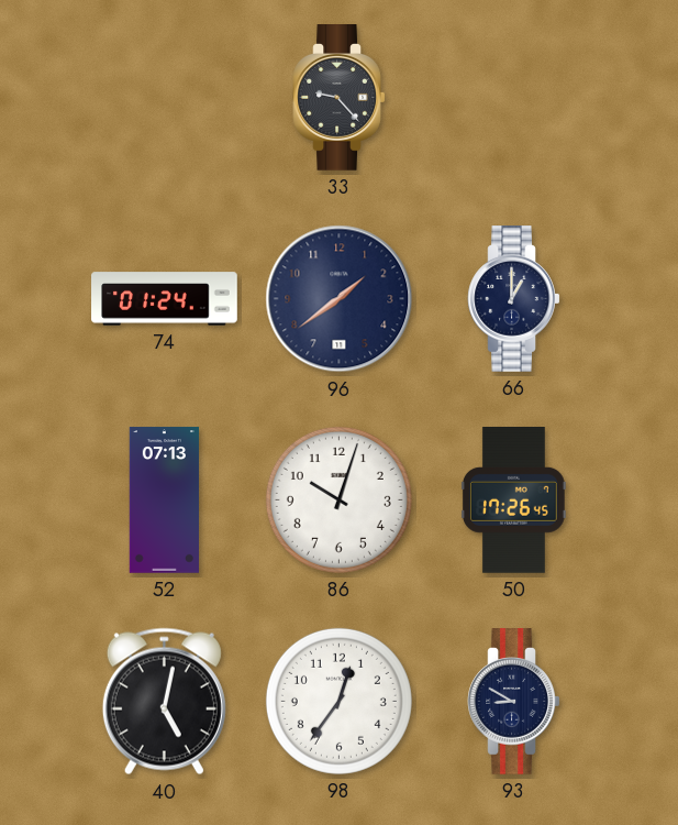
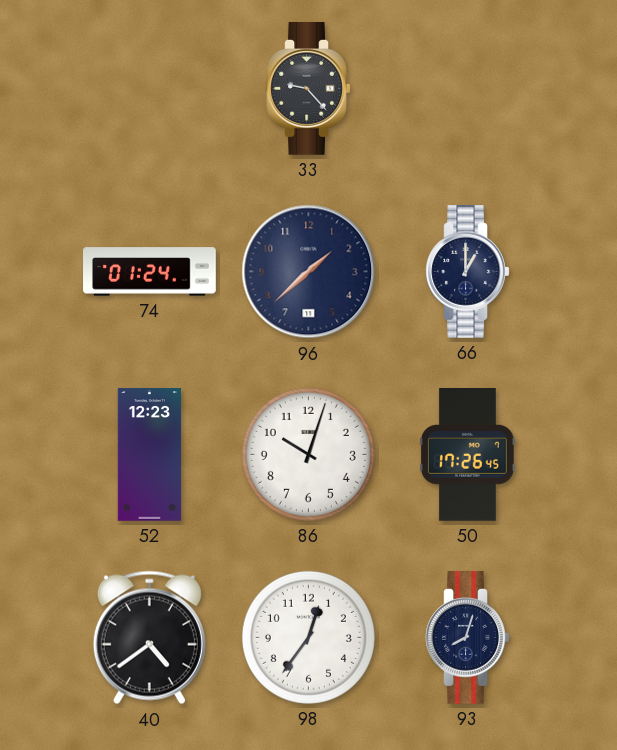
96: 1:39 -> 1:38 (309, 272)
52: 07:13 -> 12:23 (149, 455)
40: 5:02 -> 4:39 (149, 638)
93: 8:50 -> 8:03 (468, 638)
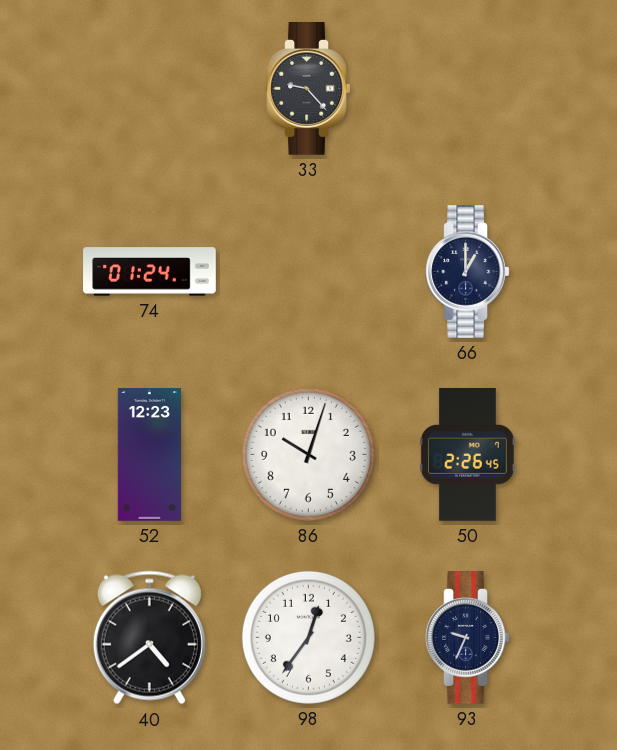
96: 1:38 -> none (309, 272)
50: 17:26 -> 2:26 (467, 455)
93: 8:03 -> 9:34 (468, 638)
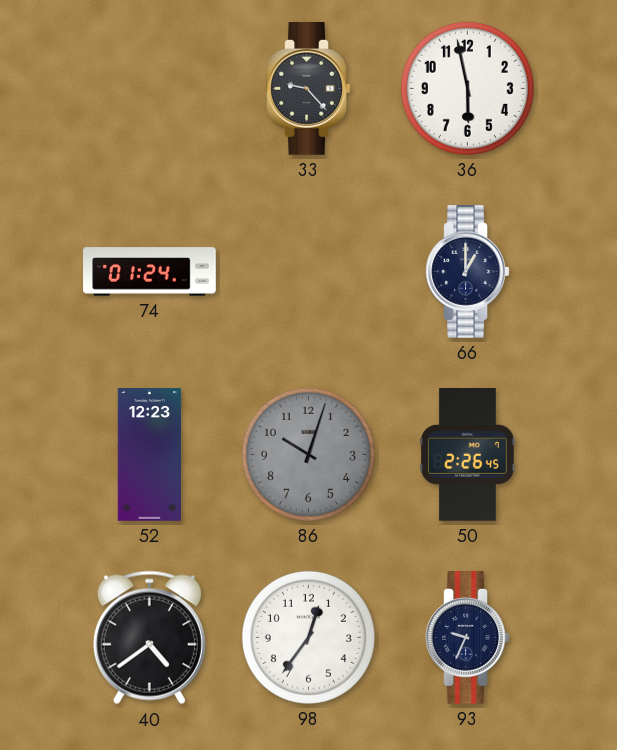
36: none -> 5:58 (467, 88)
86 dial: white -> grey (308, 454)
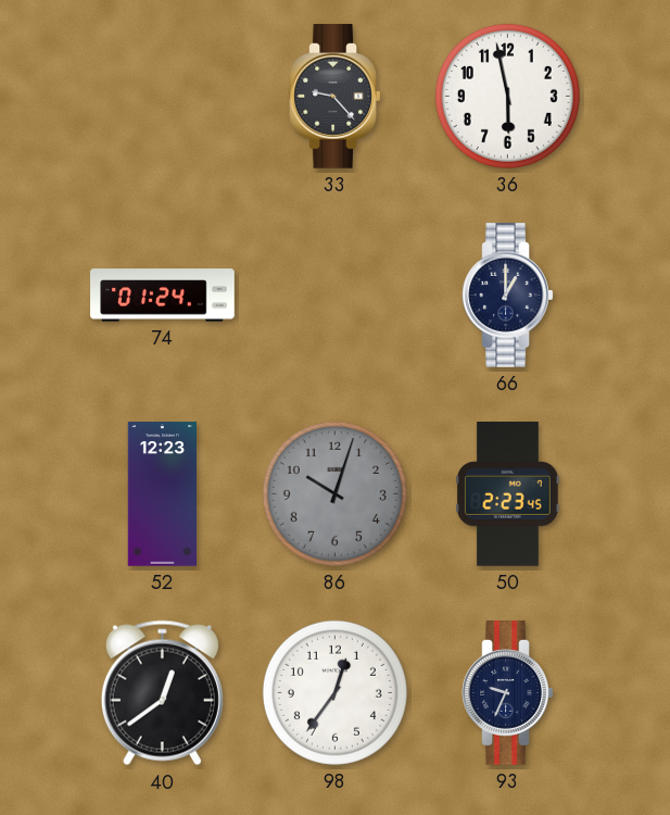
50: 2:26 -> 2:23 (507, 494)
40: 4:39 -> 12:39 (162, 693)
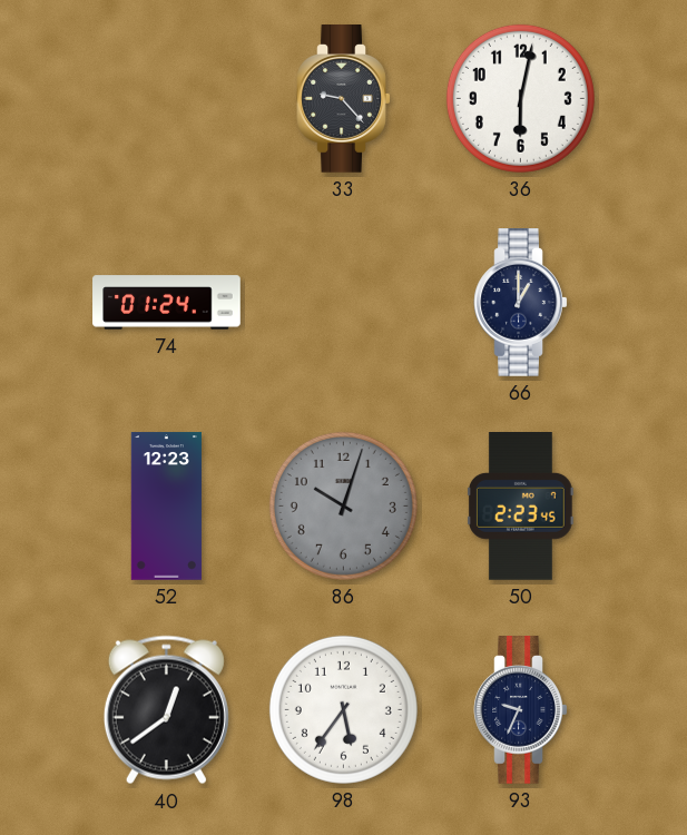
36: 5:58 -> 6:02 (520, 98)
98: 12:36 -> 5:36 (343, 709)
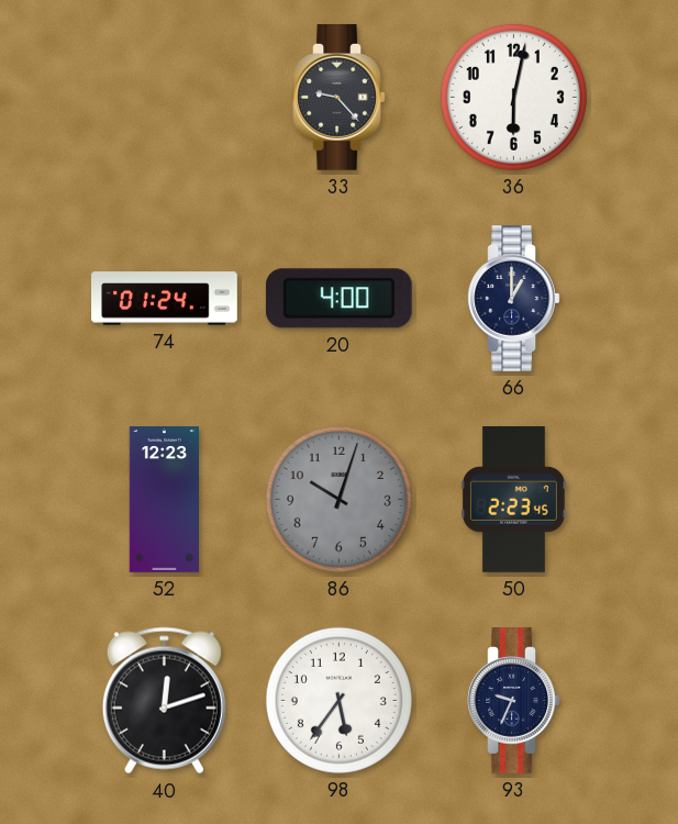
20: none -> 4:00 (338, 299)
40: 12:39 -> 12:12 (164, 701)
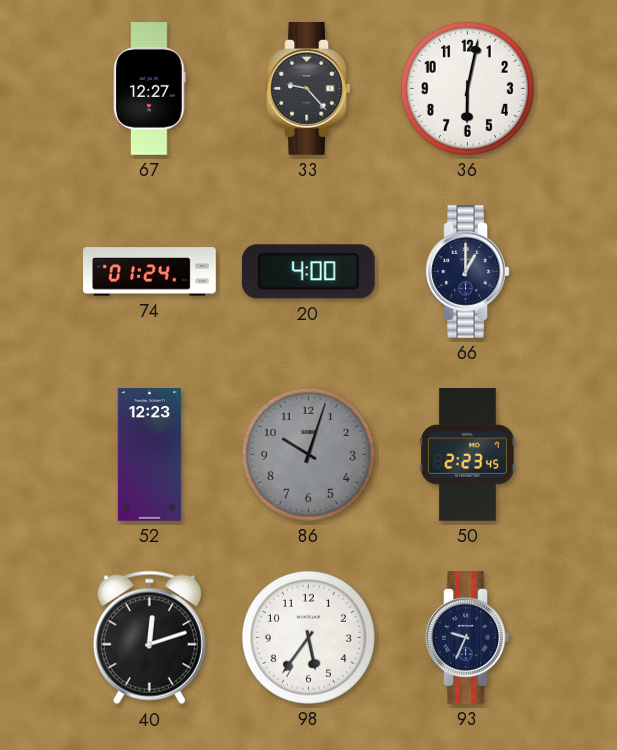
67: none -> 12:27 (150, 89)
